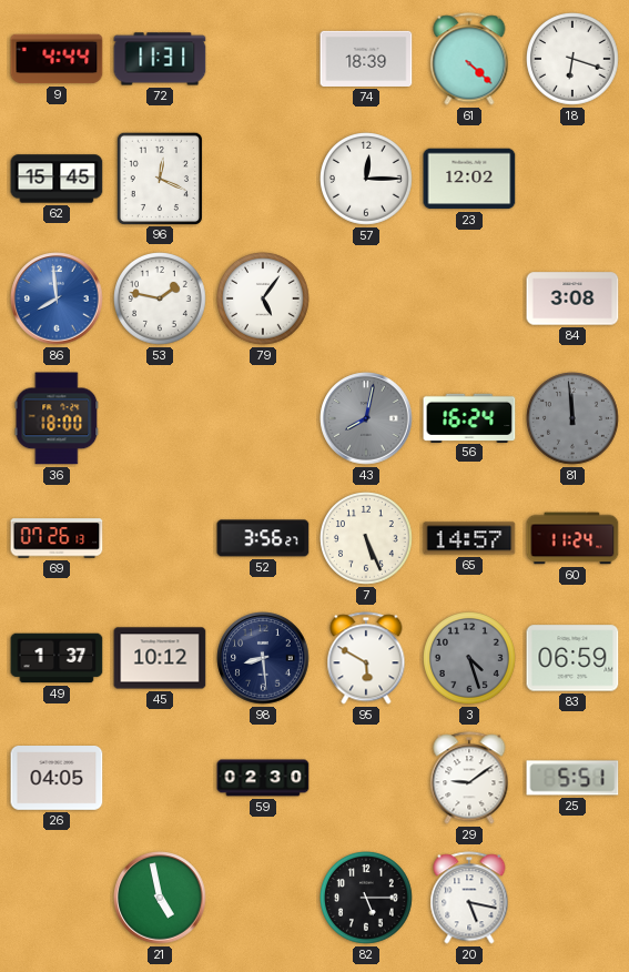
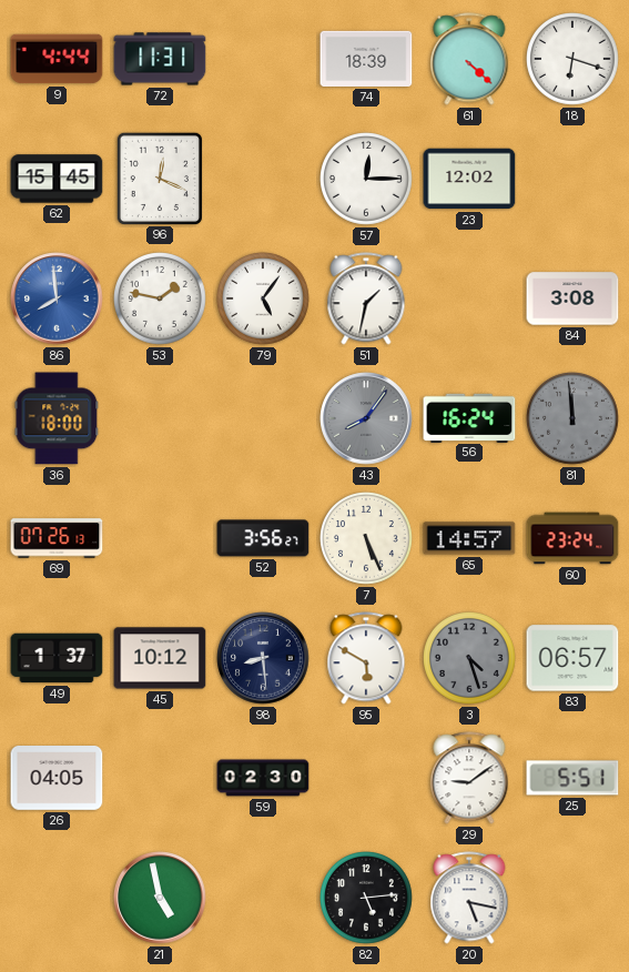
51: none -> 1:32 (366, 298)
43: 8:02 -> 8:06 (366, 418)
60: 11:24 -> 23:24 (572, 538)
83: 06:59 -> 06:57 (572, 658)
82: 5:15 -> 5:14 (367, 899)
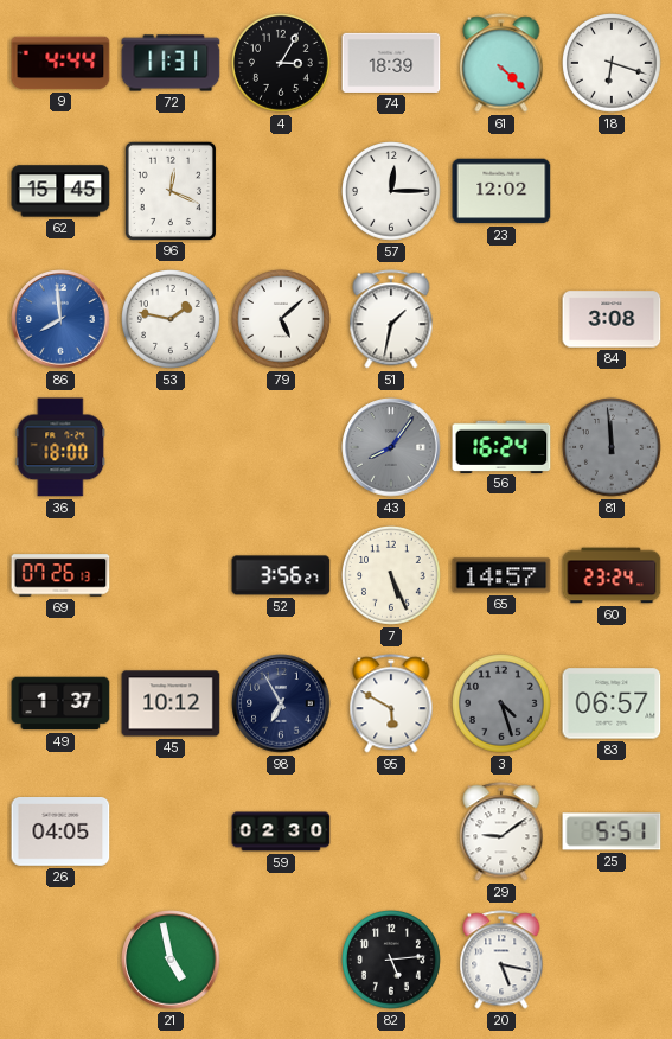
4: none -> 3:05 (282, 64)
79: 5:06 -> 5:08 (282, 320)
98: 8:29 -> 6:55 (281, 703)
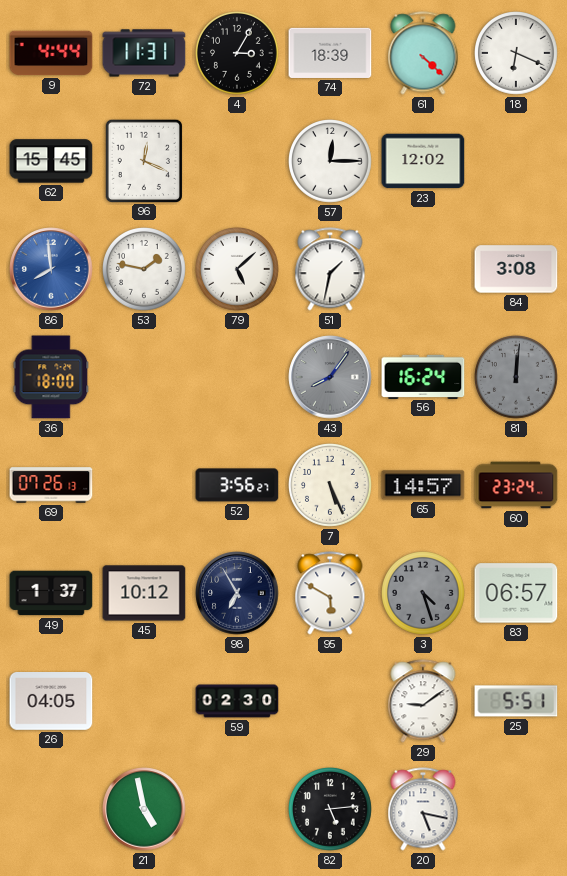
18: 6:18 -> 6:19 (517, 54)
81: 11:59 -> 12:01 (517, 378)
